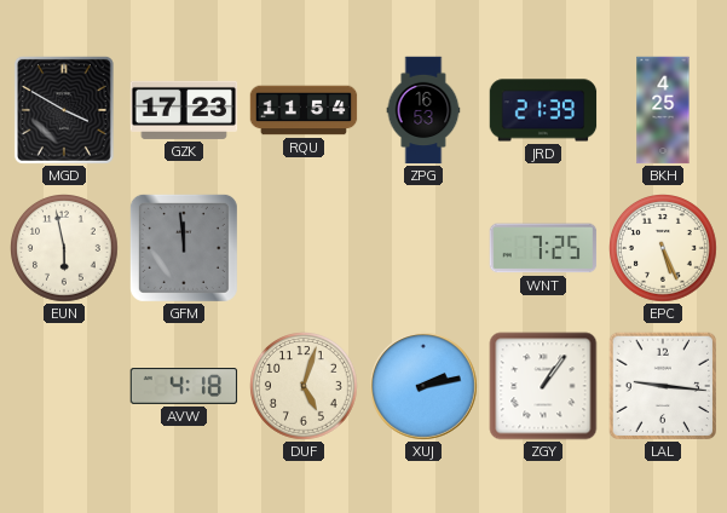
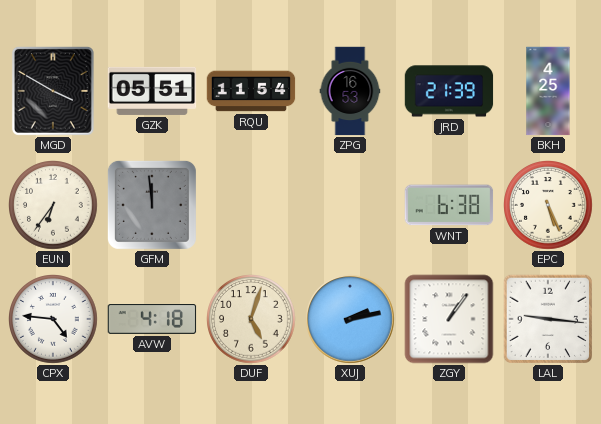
GZK: 17:23 -> 05:51 (152, 91)
EUN: 5:58 -> 6:36 (54, 206)
WNT: 7:25 -> 6:38 (449, 205)
CPX: none -> 4:46 (54, 320)
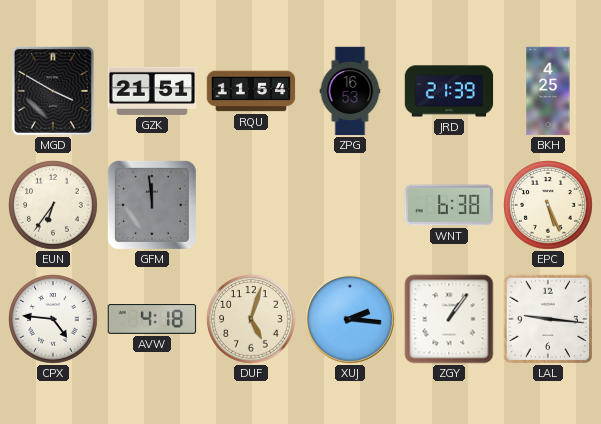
GZK: 05:51 -> 21:51 (152, 91)
XUJ: 2:13 -> 2:16 (351, 320)
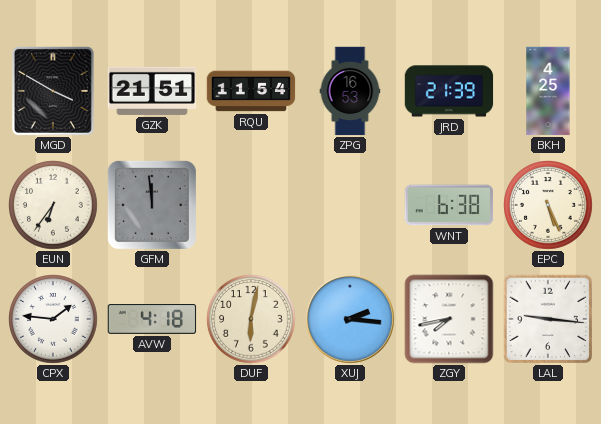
CPX: 4:46 -> 1:46 (54, 320)
DUF: 5:03 -> 6:02 (252, 320)
ZGY: 1:06 -> 7:43 (449, 319)
